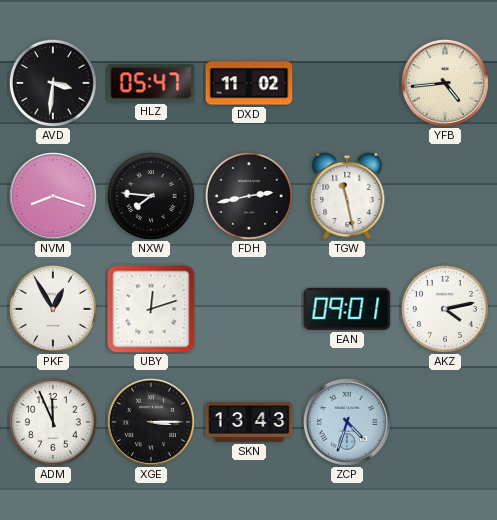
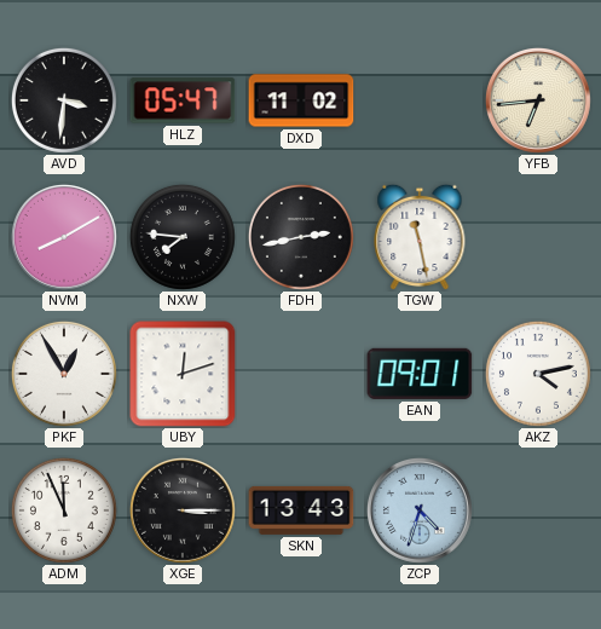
YFB: 4:44 -> 6:44 (538, 100)
NVM: 8:18 -> 8:10 (64, 237)
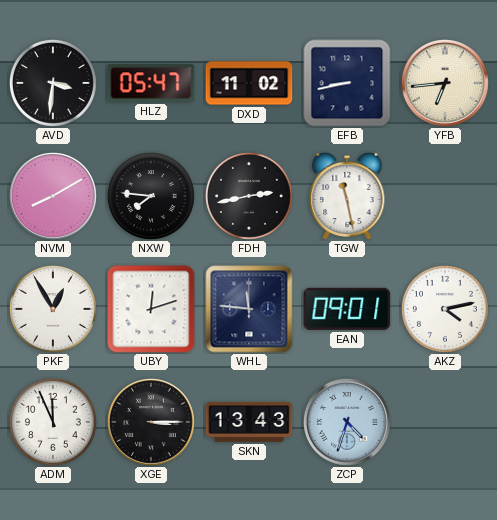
EFB: none -> 8:43 (347, 83)
WHL: none -> 11:46 (249, 309)
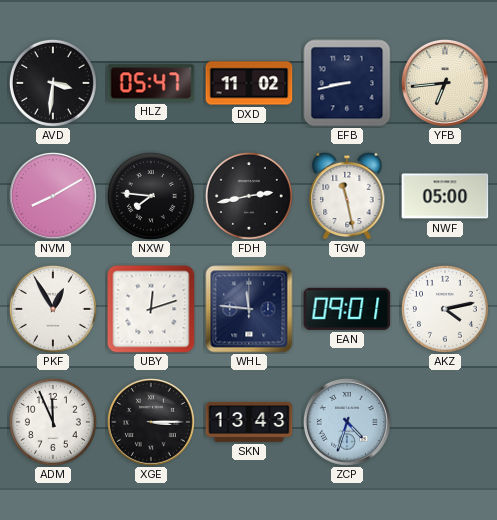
NWF: none -> 05:00 (445, 196)
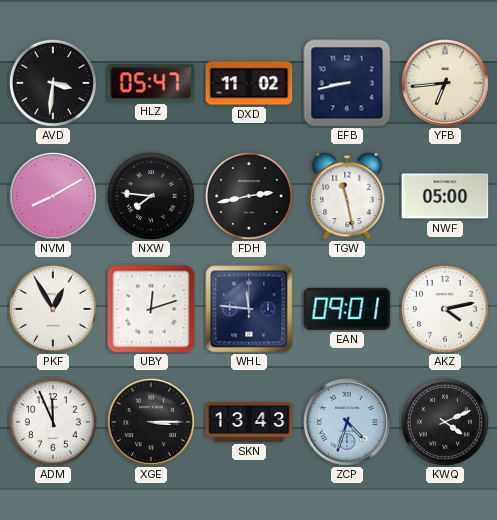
KWQ: none -> 4:11 (445, 422)
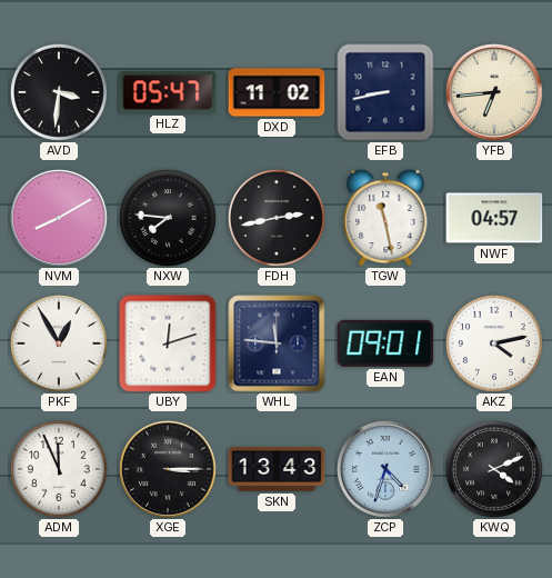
NWF: 05:00 -> 04:57 (494, 218)
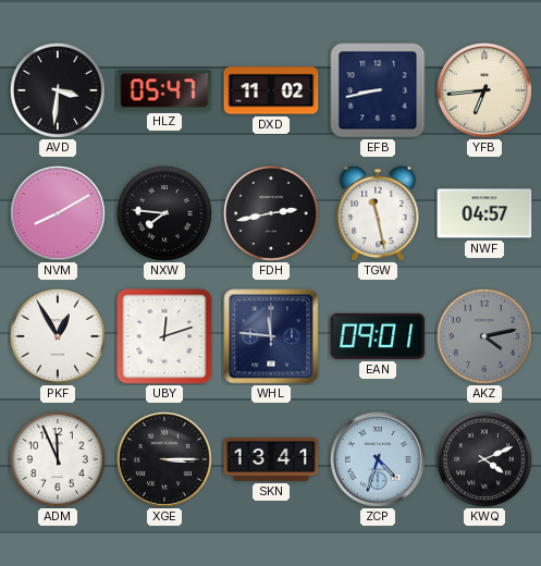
AKZ dial: white -> grey (484, 336)
SKN: 13:43 -> 13:41 (271, 459)
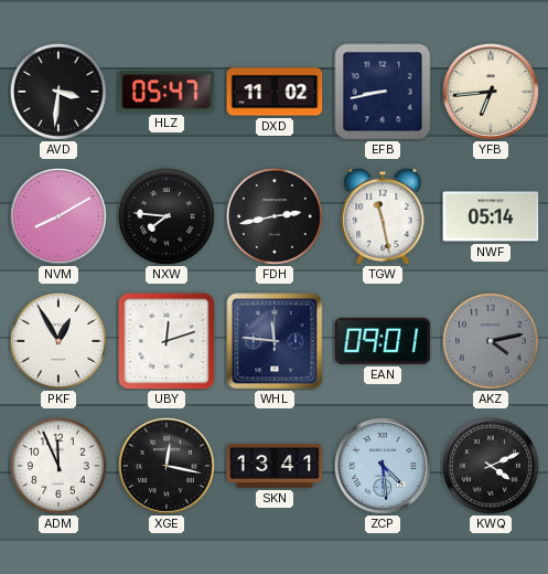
NWF: 04:57 -> 05:14 (491, 216)
XGE: 3:15 -> 12:17 (166, 466)
ZCP: 4:33 -> 4:29 (383, 466)
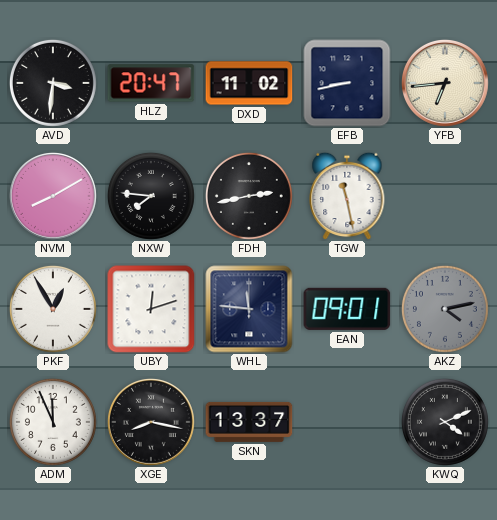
HLZ: 05:47 -> 20:47 (151, 83)
NWF: 05:14 -> none (491, 216)
XGE: 12:17 -> 8:17 (151, 422)
SKN: 13:41 -> 13:37 (249, 422)
ZCP: 4:29 -> none (383, 466)
